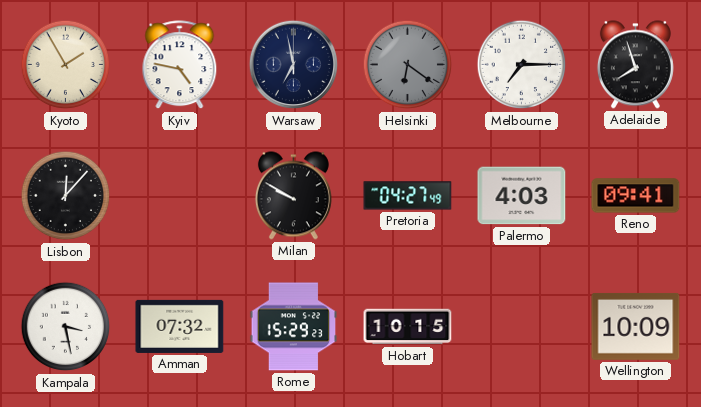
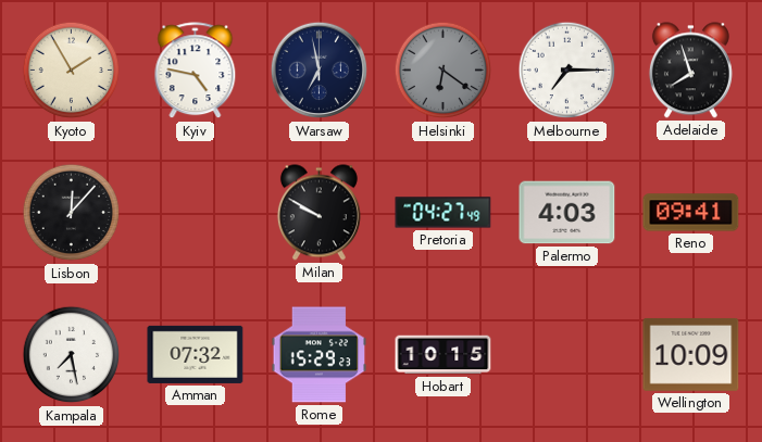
Kampala: 3:28 -> 7:28 (72, 355)
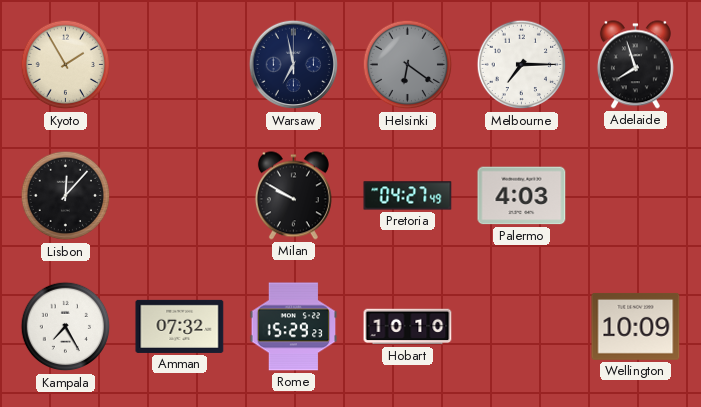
Kyiv: 4:47 -> none (196, 71)
Reno: 09:41 -> none (691, 213)
Kampala: 7:28 -> 7:25 (66, 327)
Hobart: 10:15 -> 10:10 (408, 327)
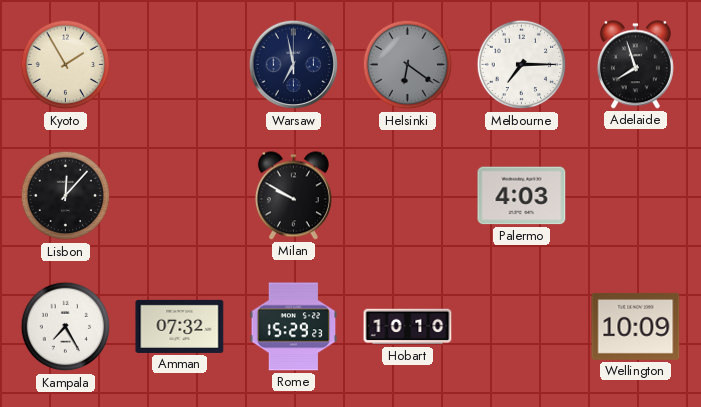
Pretoria: 04:27 -> none (408, 196)
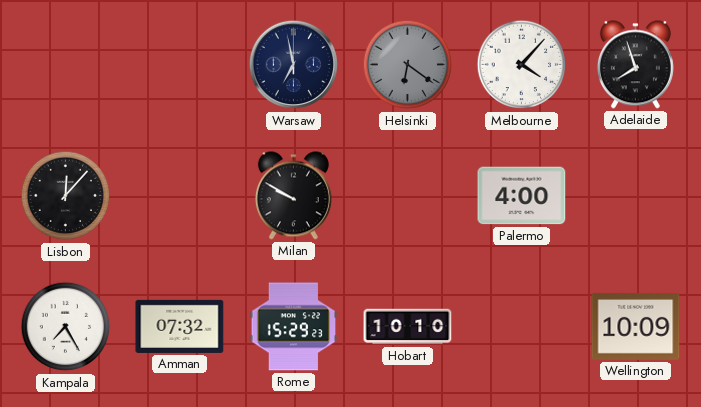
Kyoto: 1:55 -> none (66, 65)
Melbourne: 7:15 -> 4:07 (522, 65)
Palermo: 4:03 -> 4:00 (522, 196)
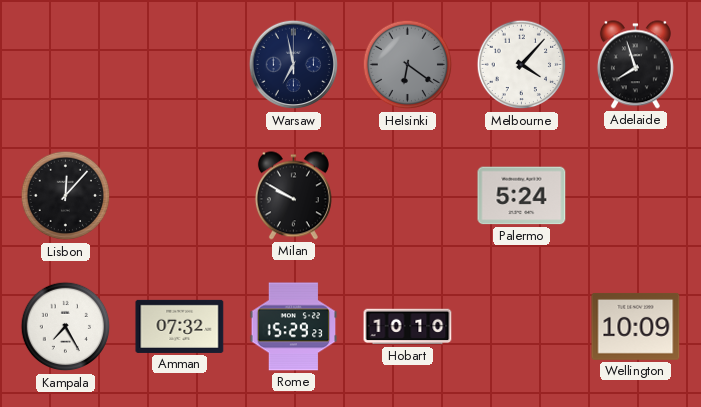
Palermo: 4:00 -> 5:24 (522, 196)
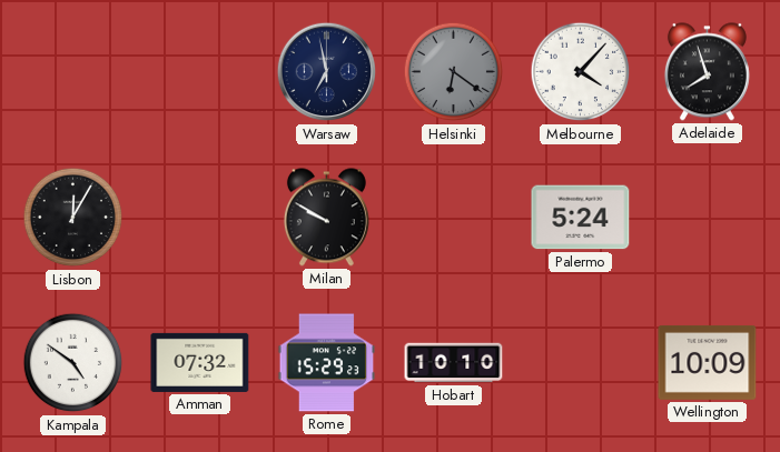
Lisbon: 12:07 -> 12:05 (73, 218)
Kampala: 7:25 -> 4:51 (73, 363)
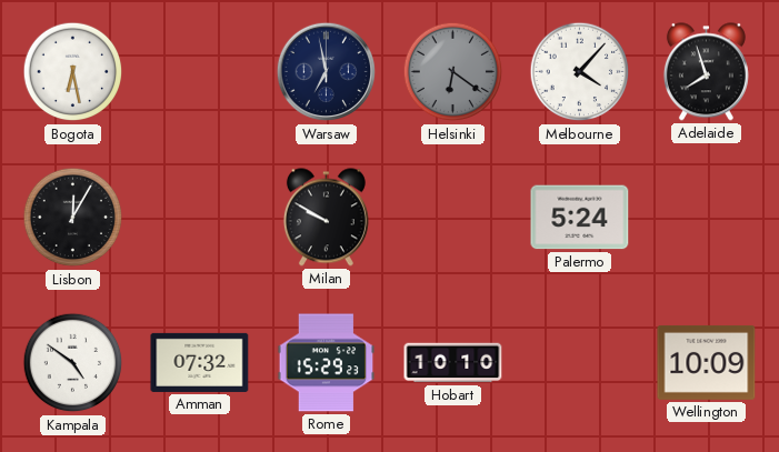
Bogota: none -> 6:28 (73, 72)
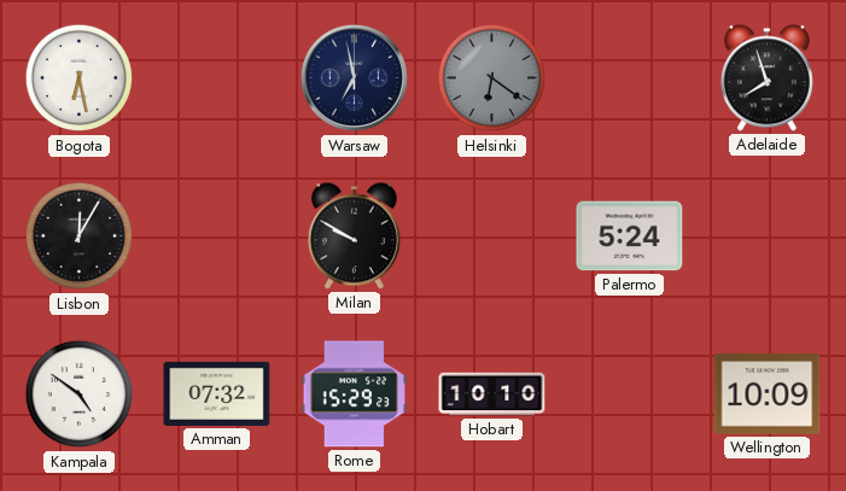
Melbourne: 4:07 -> none (580, 72)
